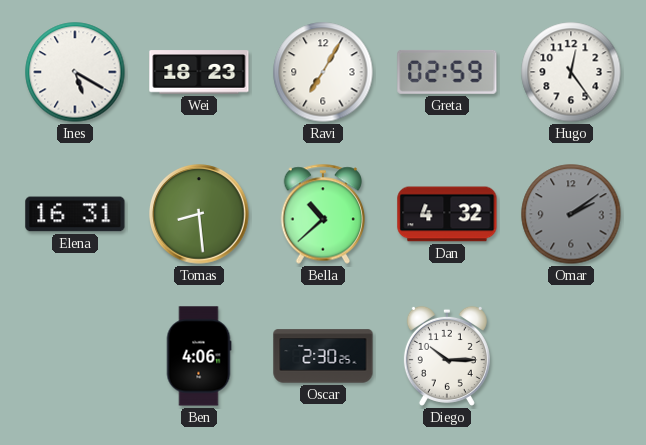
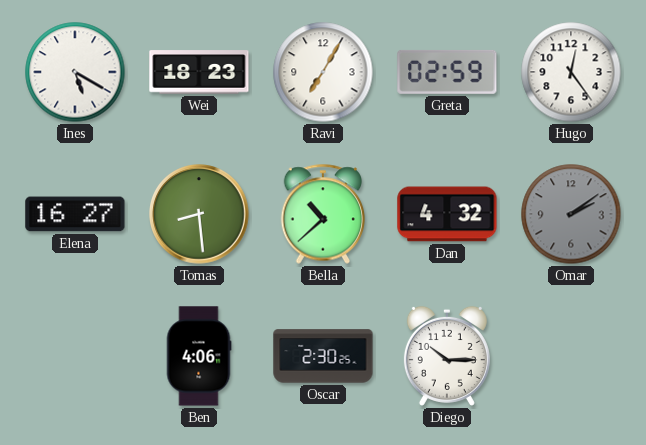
Elena: 16:31 -> 16:27 (75, 214)
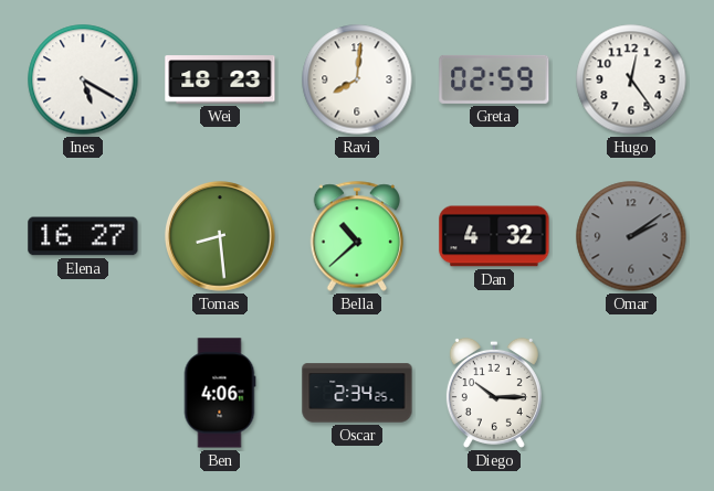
Ravi: 7:05 -> 8:01 (357, 79)
Oscar: 2:30 -> 2:34 (357, 393)
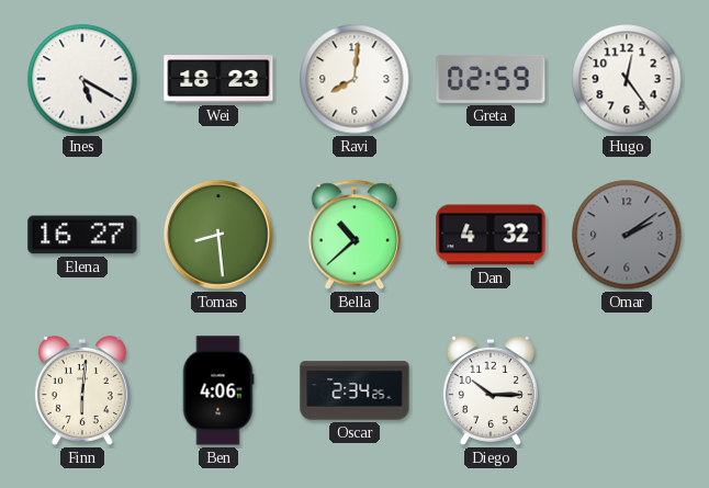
Finn: none -> 6:01 (82, 390)
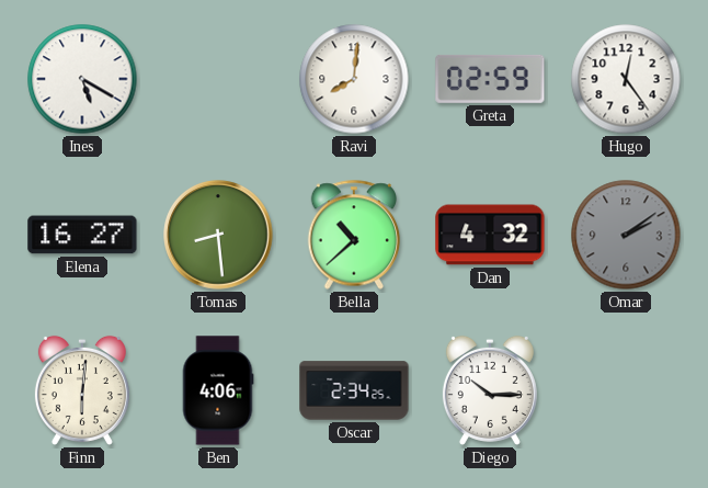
Wei: 18:23 -> none (218, 79)
